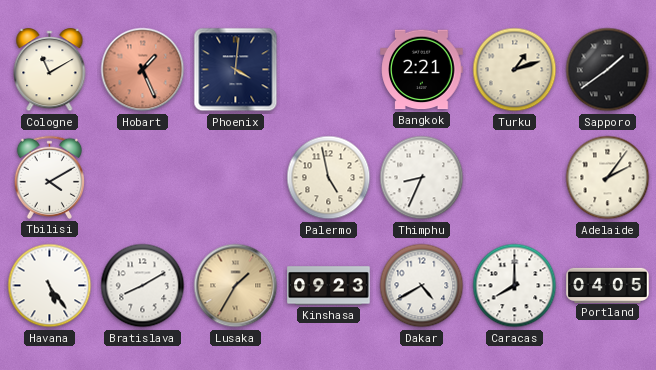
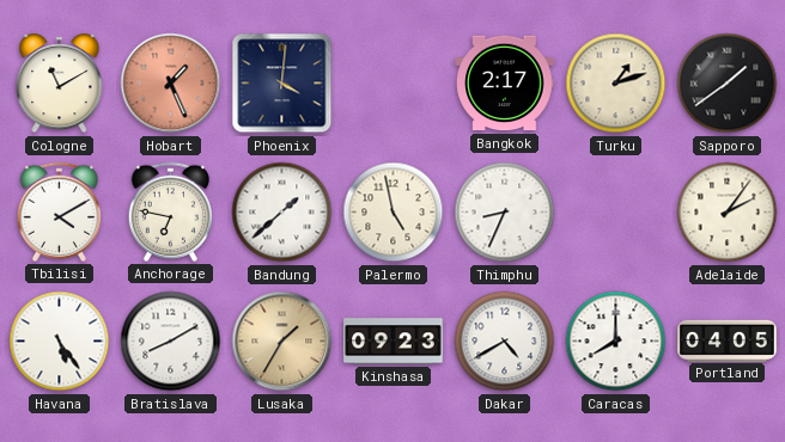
Bangkok: 2:21 -> 2:17 (505, 84)
Anchorage: none -> 6:47 (170, 211)
Bandung: none -> 1:38 (282, 213)
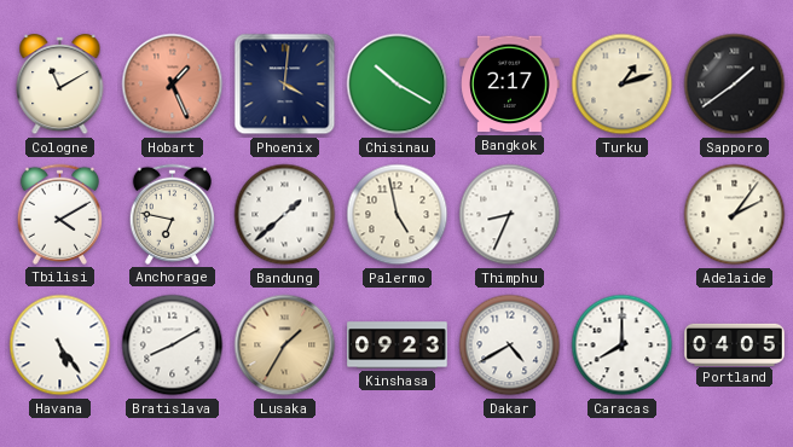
Chisinau: none -> 10:20 (398, 85)
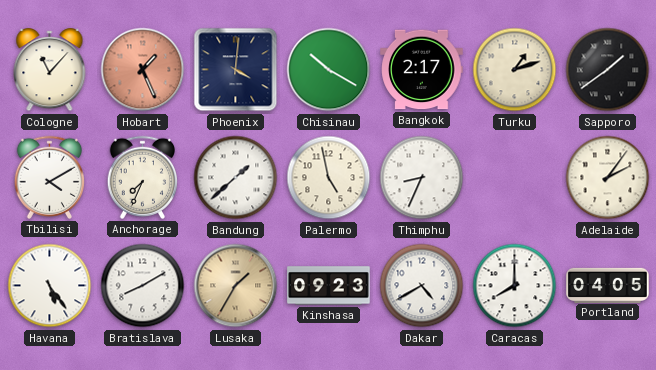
Cologne: 11:10 -> 11:07 (50, 70)
Anchorage: 6:47 -> 7:34 (142, 177)
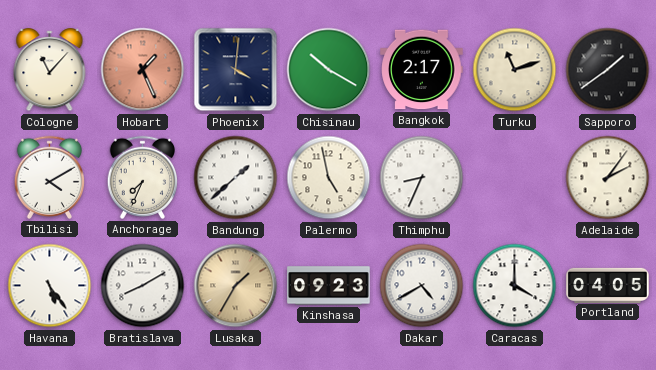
Turku: 1:12 -> 11:12 (515, 70)
Caracas: 8:00 -> 4:00 (515, 286)
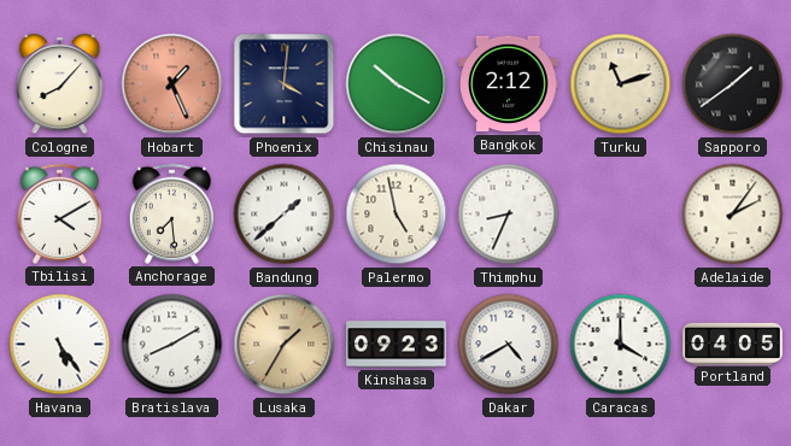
Cologne: 11:07 -> 8:07 (60, 84)
Bangkok: 2:17 -> 2:12 (509, 84)
Anchorage: 7:34 -> 7:29 (171, 213)
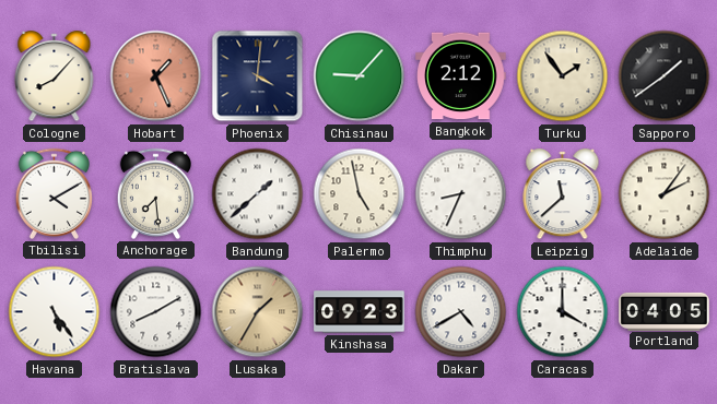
Chisinau: 10:20 -> 9:07 (360, 76)
Turku: 11:12 -> 1:54 (563, 76)
Leipzig: none -> 11:38 (563, 194)
